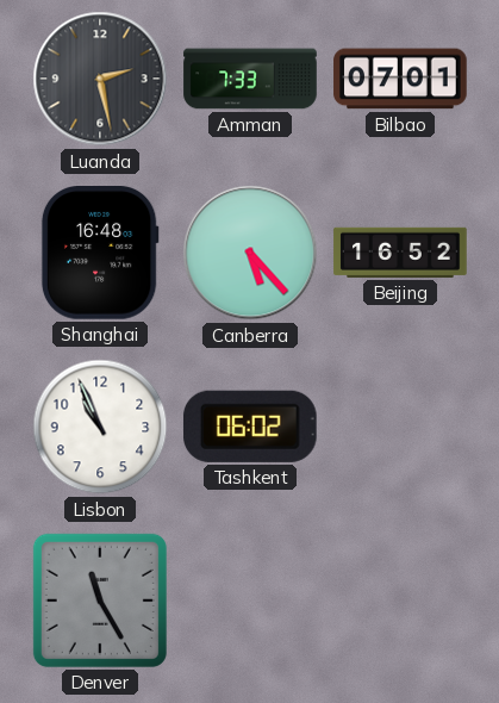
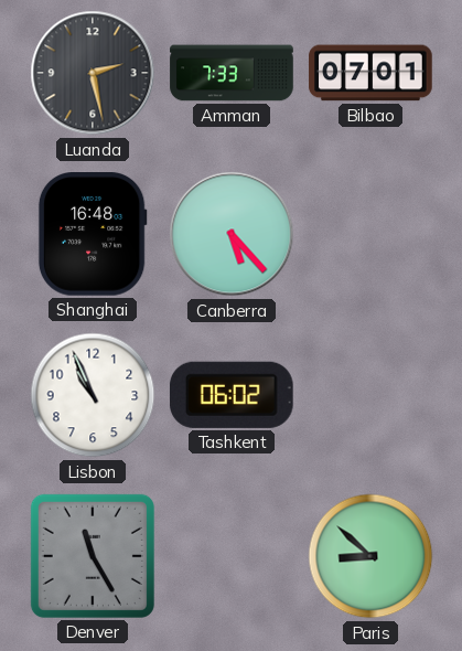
Beijing: 16:52 -> none (400, 253)
Paris: none -> 8:52 (370, 556)
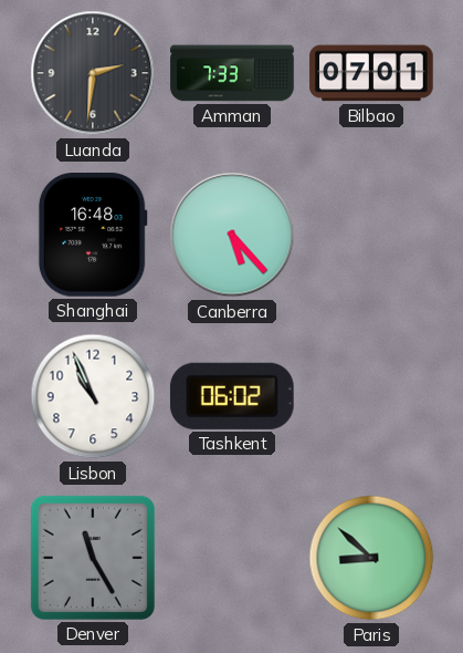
Luanda: 2:28 -> 2:31 (93, 73)
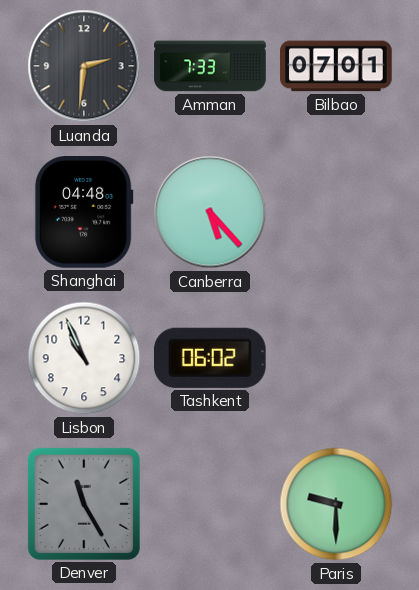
Shanghai: 16:48 -> 04:48 (84, 213)
Paris: 8:52 -> 9:30 (336, 504)
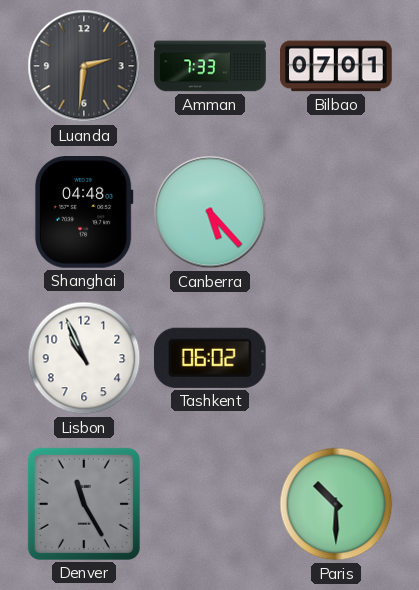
Paris: 9:30 -> 10:30 (336, 504)
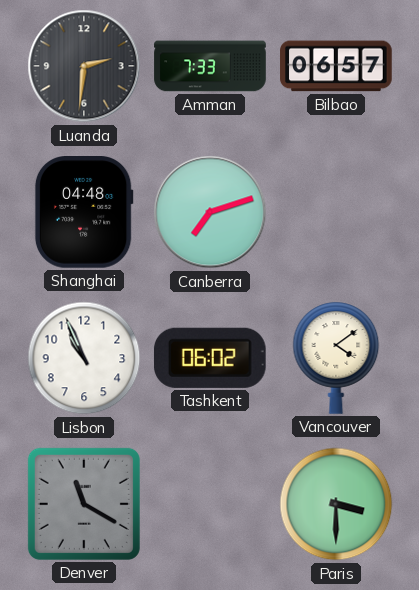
Bilbao: 07:01 -> 06:57 (336, 66)
Canberra: 5:23 -> 7:12 (210, 212)
Vancouver: none -> 4:09 (336, 358)
Denver: 11:25 -> 11:20 (84, 504)
Paris: 10:30 -> 3:30 (336, 504)
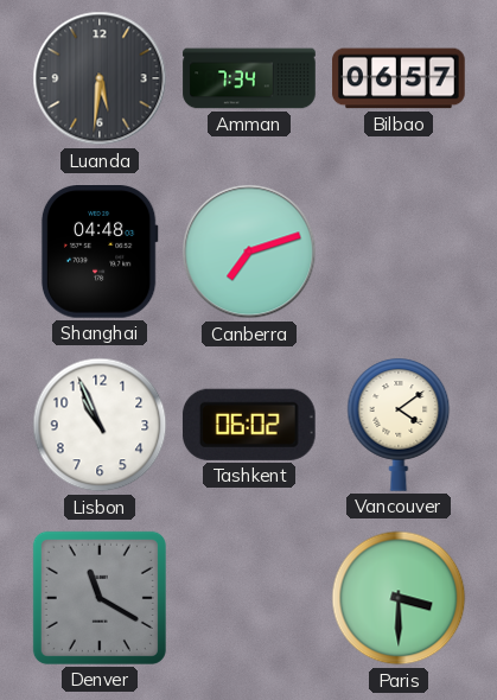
Luanda: 2:31 -> 5:31 (100, 78)
Amman: 7:33 -> 7:34 (249, 78)
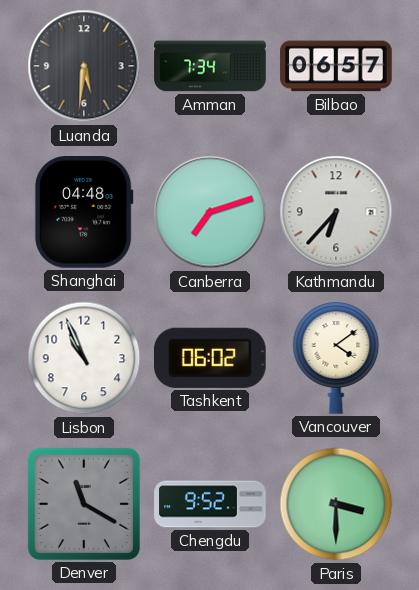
Kathmandu: none -> 6:37 (336, 212)
Chengdu: none -> 9:52 (210, 504)
